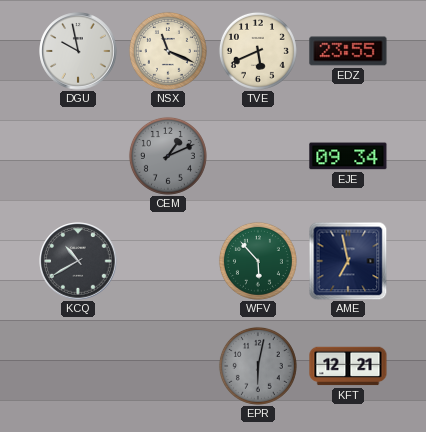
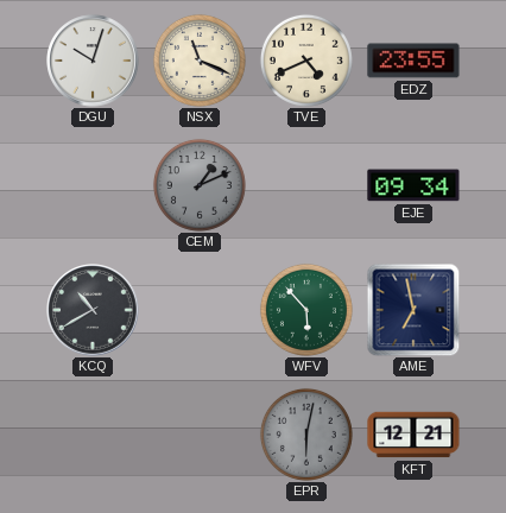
DGU: 9:58 -> 10:03 (93, 61)
TVE: 5:41 -> 4:41 (306, 61)
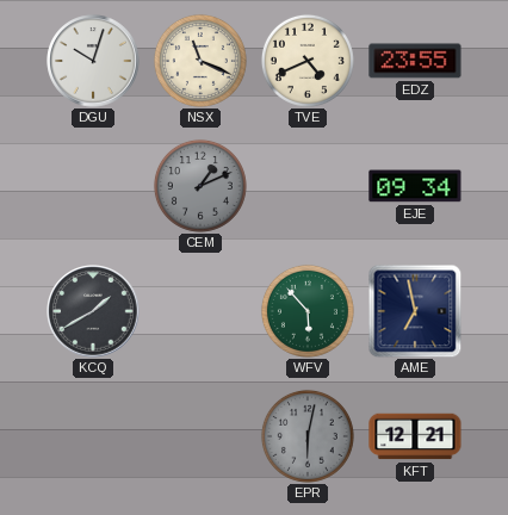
KCQ: 10:40 -> 1:40 (93, 311)
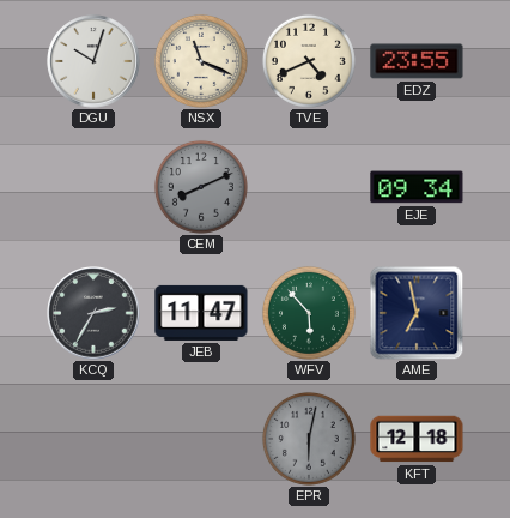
CEM: 1:11 -> 8:11 (201, 187)
KCQ: 1:40 -> 2:35 (93, 313)
JEB: none -> 11:47 (201, 313)
KFT: 12:21 -> 12:18 (417, 439)
